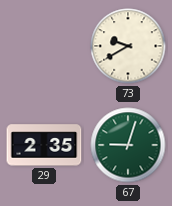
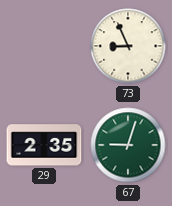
73: 9:40 -> 8:56 (128, 46)
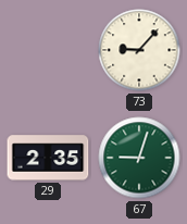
73: 8:56 -> 9:07 (139, 50)
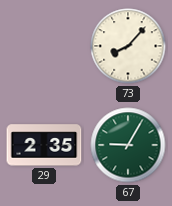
73: 9:07 -> 8:07 (128, 46)
67: 9:03 -> 9:05 (128, 145)
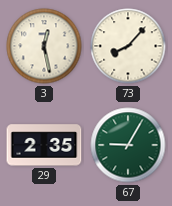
3: none -> 12:28 (44, 46)
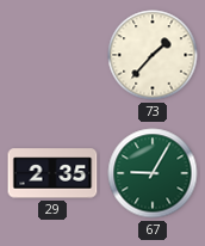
3: 12:28 -> none (44, 46)
73: 8:07 -> 1:37 (153, 55)
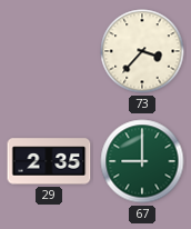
73: 1:37 -> 3:37 (142, 51)
67: 9:05 -> 9:00 (142, 161)
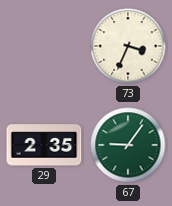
73: 3:37 -> 3:34 (128, 46)
67: 9:00 -> 9:06 (128, 145)
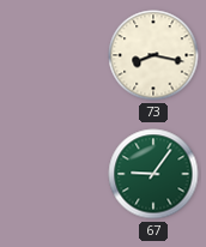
73: 3:34 -> 8:17 (153, 55)
29: 2:35 -> none (44, 145)
